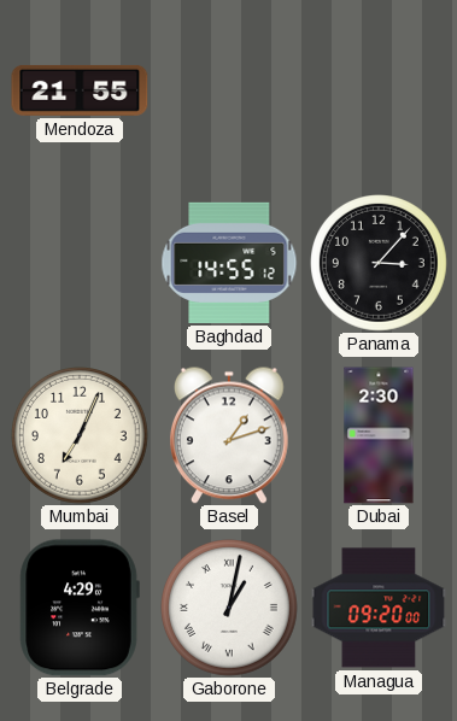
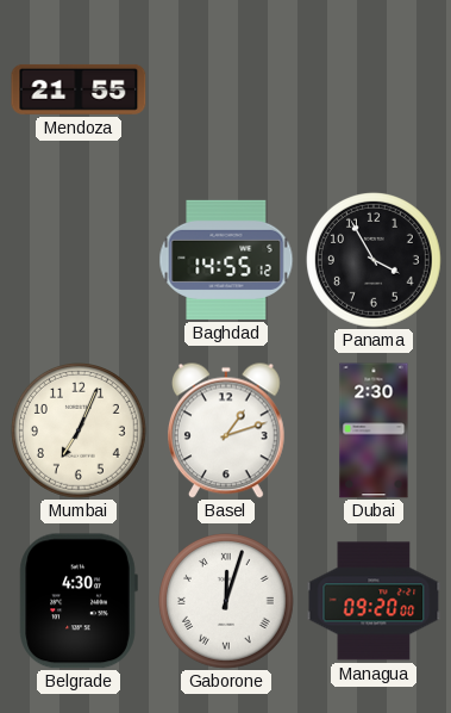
Panama: 3:07 -> 3:55 (375, 261)
Belgrade: 4:29 -> 4:30 (79, 601)
Gaborone: 1:02 -> 12:03 (227, 602)
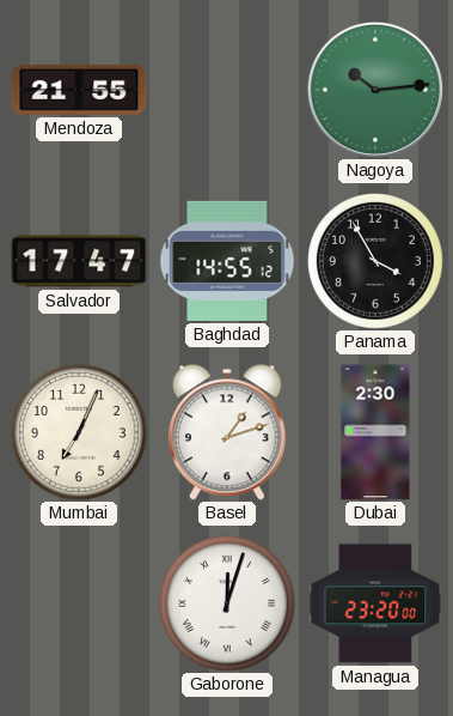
Nagoya: none -> 10:14 (375, 90)
Salvador: none -> 17:47 (79, 261)
Belgrade: 4:30 -> none (79, 601)
Managua: 09:20 -> 23:20 (375, 603)
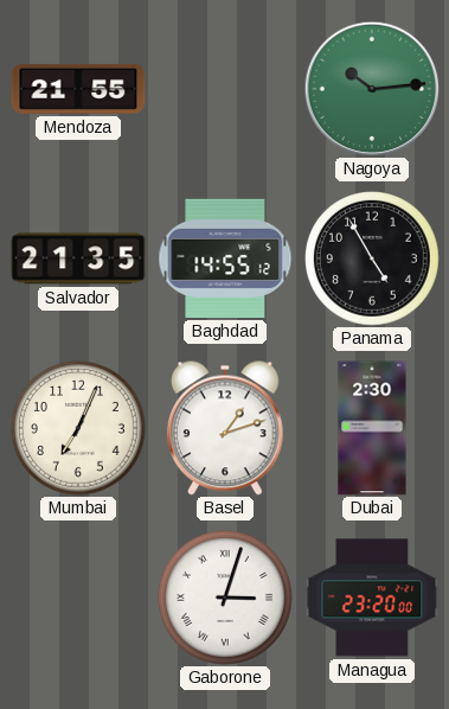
Salvador: 17:47 -> 21:35 (78, 258)
Panama: 3:55 -> 4:55 (373, 260)
Gaborone: 12:03 -> 3:03 (226, 599)
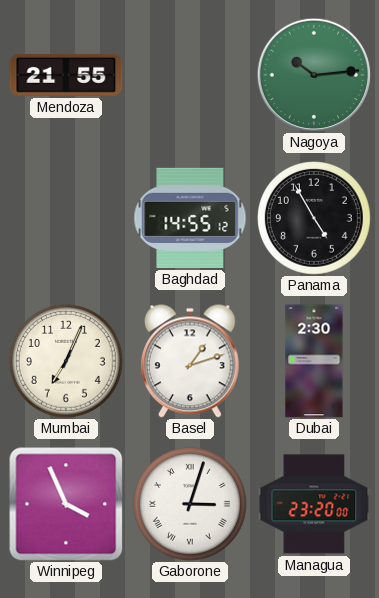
Salvador: 21:35 -> none (78, 258)
Winnipeg: none -> 3:56 (66, 504)
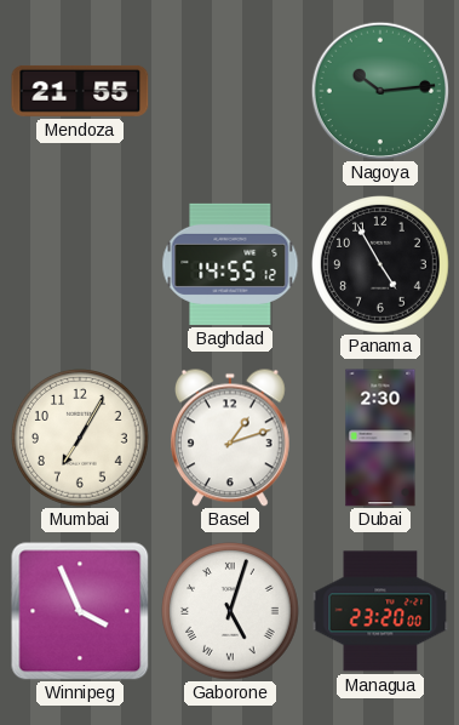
Mumbai: 7:04 -> 7:05 (81, 439)
Gaborone: 3:03 -> 5:03 (231, 612)
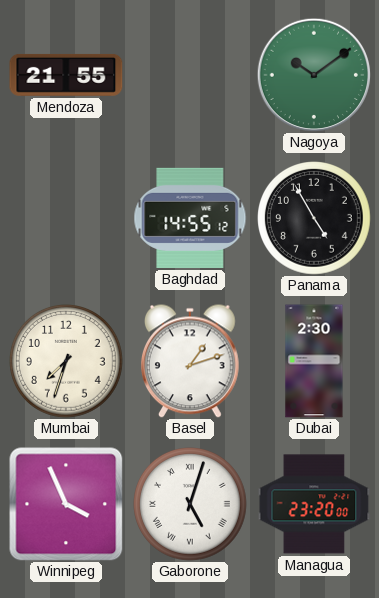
Nagoya: 10:14 -> 10:09 (314, 75)
Mumbai: 7:05 -> 7:33 (67, 362)
